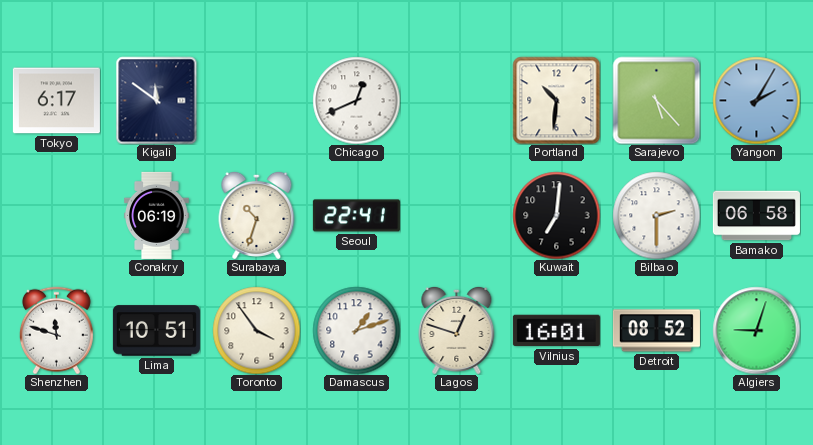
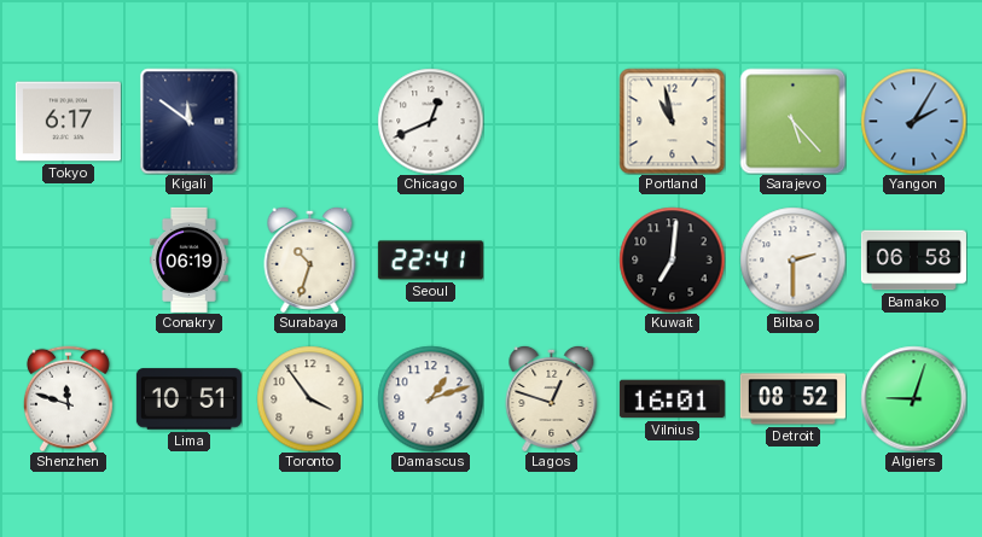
Portland: 10:31 -> 10:58 (672, 121)
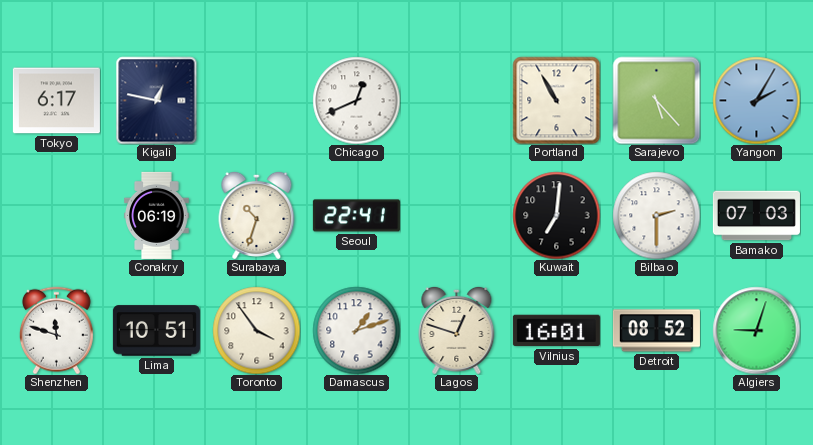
Kigali: 11:51 -> 12:47 (157, 100)
Portland: 10:58 -> 10:55 (556, 100)
Bamako: 06:58 -> 07:03 (756, 216)
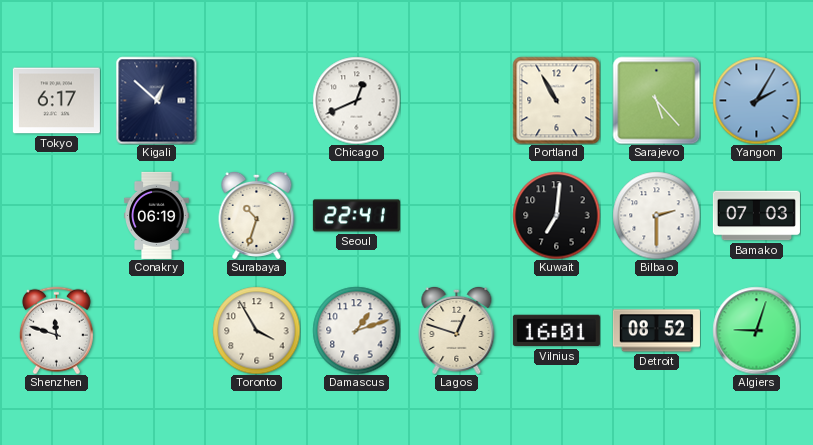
Kigali: 12:47 -> 12:52 (157, 100)
Lima: 10:51 -> none (156, 331)
Toronto: 3:54 -> 3:55 (256, 330)
